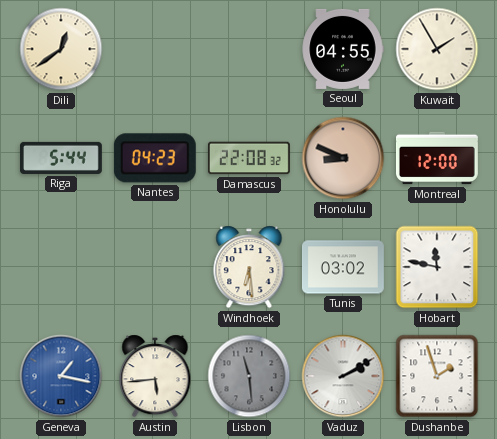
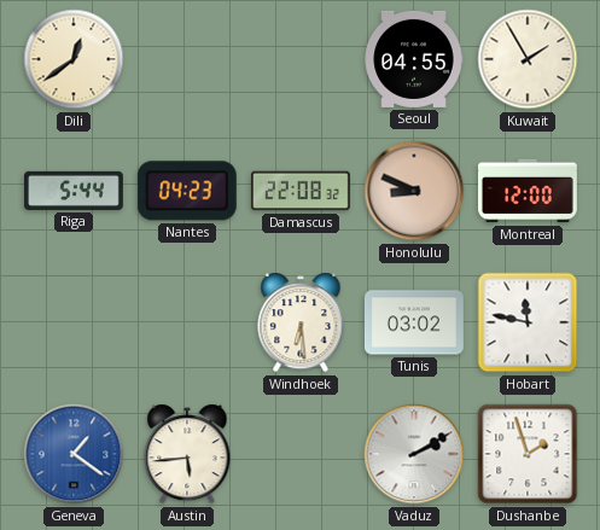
Geneva: 1:17 -> 1:21 (74, 454)
Lisbon: 11:29 -> none (249, 376)
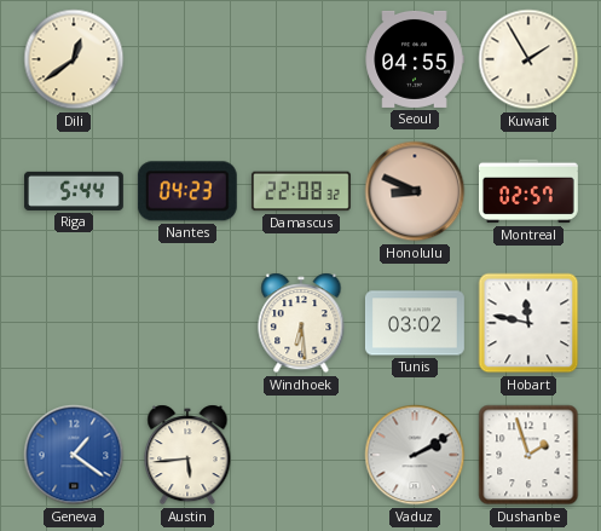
Montreal: 12:00 -> 02:57 (530, 191)
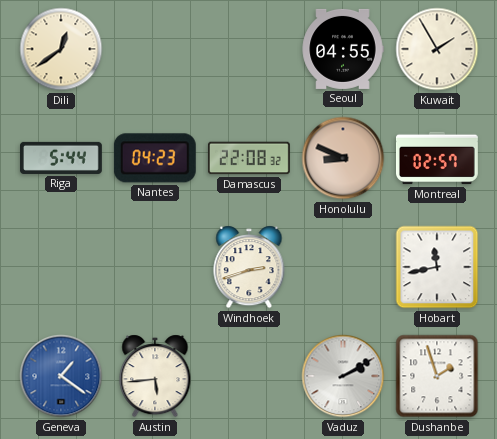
Windhoek: 6:29 -> 2:42 (249, 267)
Tunis: 03:02 -> none (415, 323)
Hobart: 11:47 -> 11:43 (437, 267)
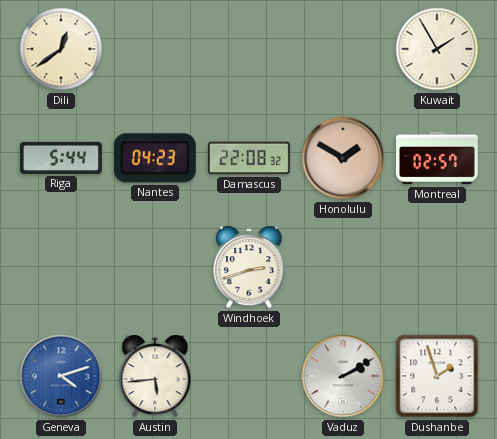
Seoul: 04:55 -> none (343, 49)
Honolulu: 8:49 -> 1:50 (343, 158)
Hobart: 11:43 -> none (437, 267)
Geneva: 1:21 -> 4:12 (61, 376)
